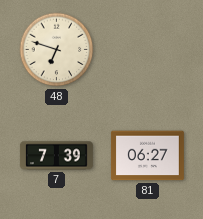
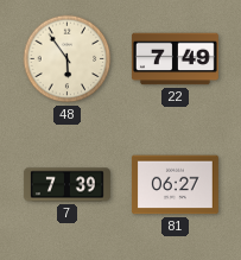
48: 6:48 -> 5:54 (68, 59)
22: none -> 7:49 (175, 59)
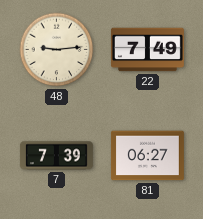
48: 5:54 -> 9:14 (57, 50)
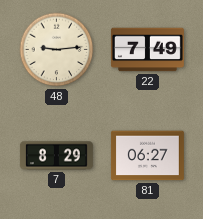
7: 7:39 -> 8:29 (56, 156)
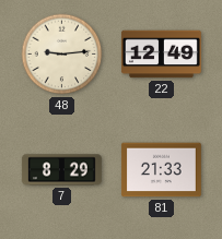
22: 7:49 -> 12:49 (161, 55)
81: 06:27 -> 21:33 (161, 170)
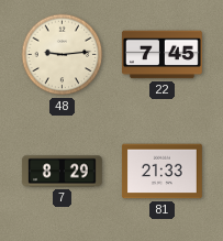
22: 12:49 -> 7:45 (161, 55)
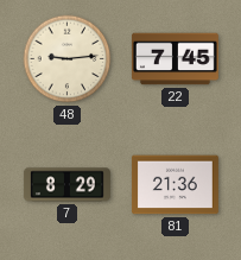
81: 21:33 -> 21:36 (175, 185)
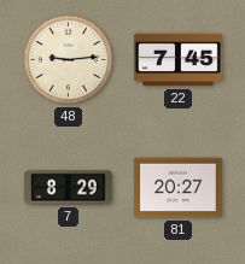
81: 21:36 -> 20:27 (177, 188)
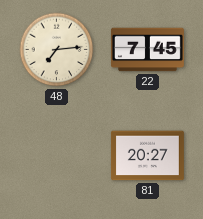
48: 9:14 -> 7:14 (57, 50)
7: 8:29 -> none (68, 188)
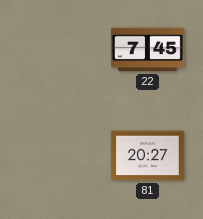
48: 7:14 -> none (57, 50)
